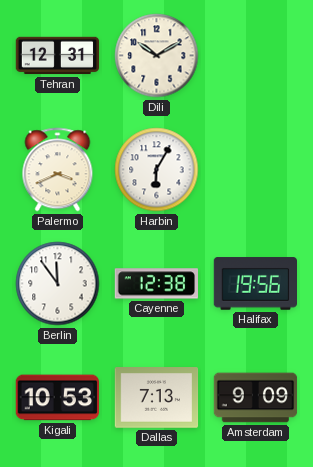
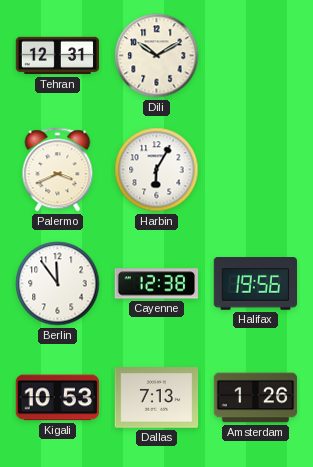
Amsterdam: 9:09 -> 1:26 (256, 398)
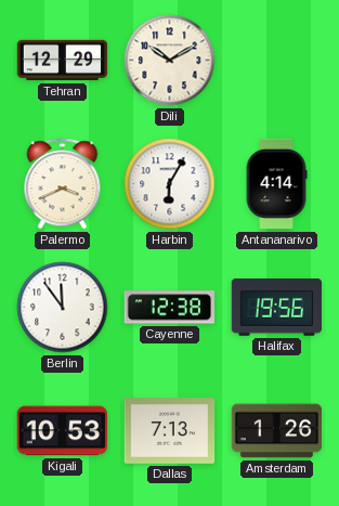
Tehran: 12:31 -> 12:29 (63, 61)
Antananarivo: none -> 4:14 (276, 184)
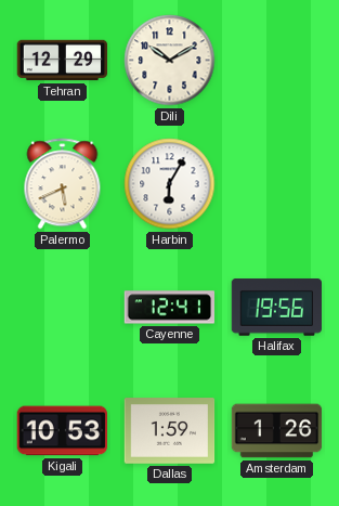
Palermo: 3:41 -> 5:41 (63, 184)
Antananarivo: 4:14 -> none (276, 184)
Berlin: 11:54 -> none (63, 308)
Cayenne: 12:38 -> 12:41 (169, 308)
Dallas: 7:13 -> 1:59 (170, 431)
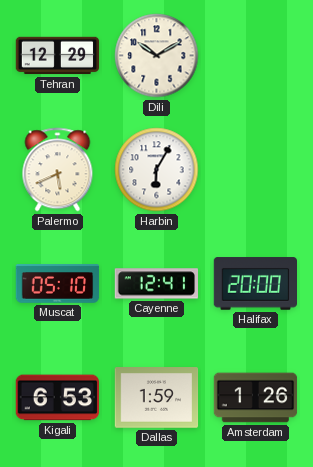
Muscat: none -> 05:10 (58, 284)
Halifax: 19:56 -> 20:00 (255, 284)
Kigali: 10:53 -> 6:53 (57, 398)
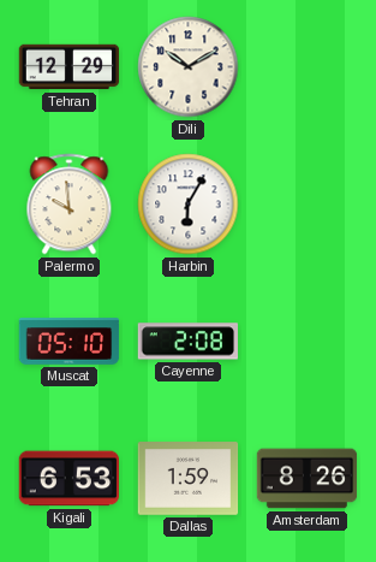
Palermo: 5:41 -> 9:59 (70, 205)
Cayenne: 12:41 -> 2:08 (187, 342)
Halifax: 20:00 -> none (255, 284)
Amsterdam: 1:26 -> 8:26 (308, 479)
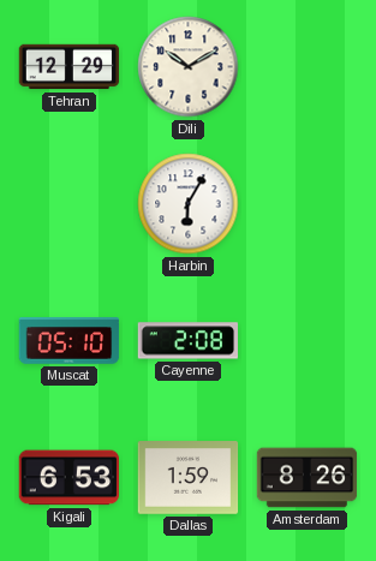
Palermo: 9:59 -> none (70, 205)
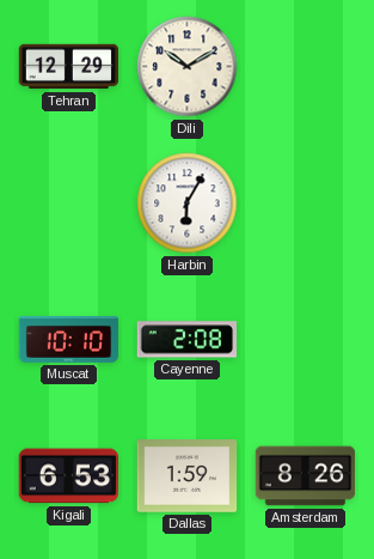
Muscat: 05:10 -> 10:10 (69, 340)
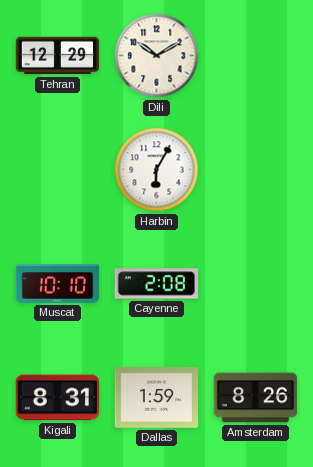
Kigali: 6:53 -> 8:31 (57, 398)
